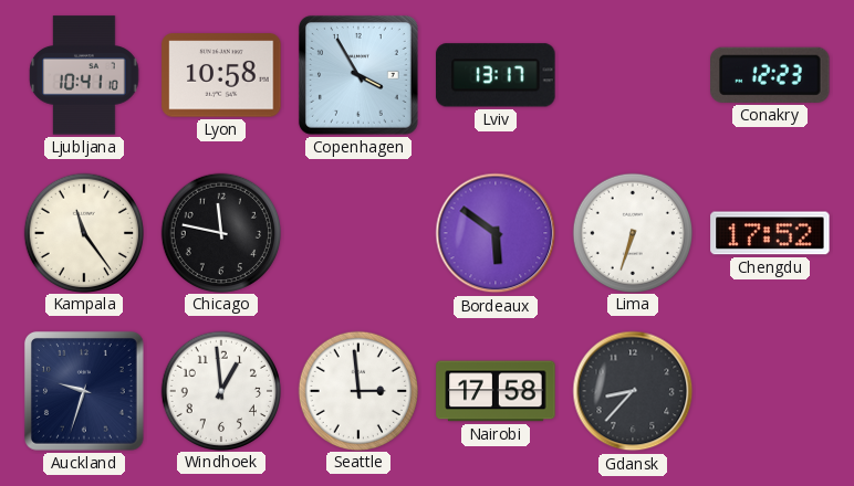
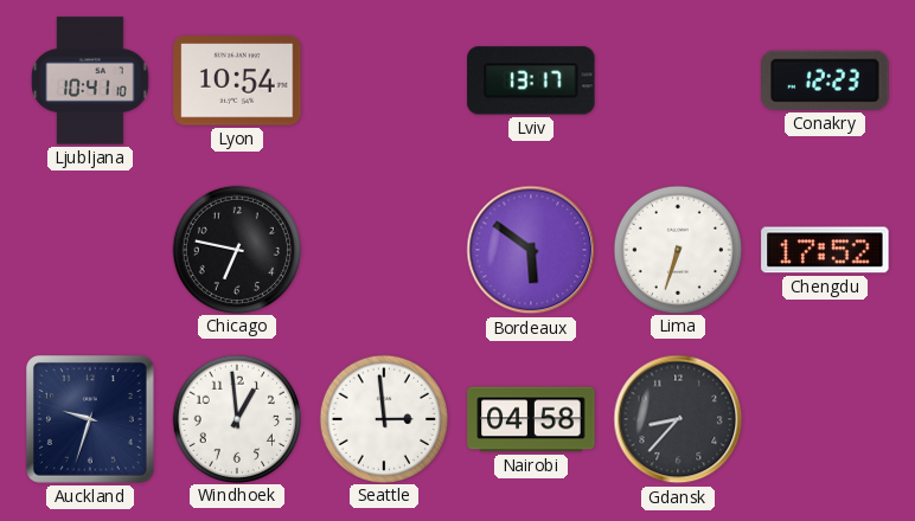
Lyon: 10:58 -> 10:54 (237, 81)
Copenhagen: 3:55 -> none (358, 75)
Kampala: 11:24 -> none (83, 232)
Chicago: 11:47 -> 6:47 (236, 249)
Nairobi: 17:58 -> 04:58 (531, 419)
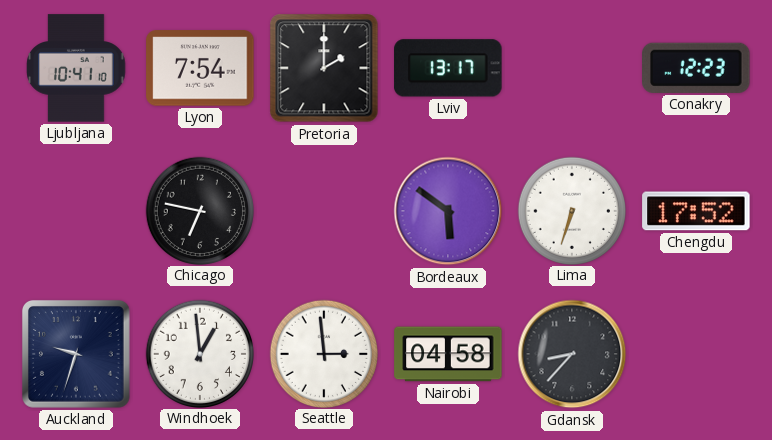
Lyon: 10:54 -> 7:54 (200, 68)
Pretoria: none -> 2:00 (324, 68)
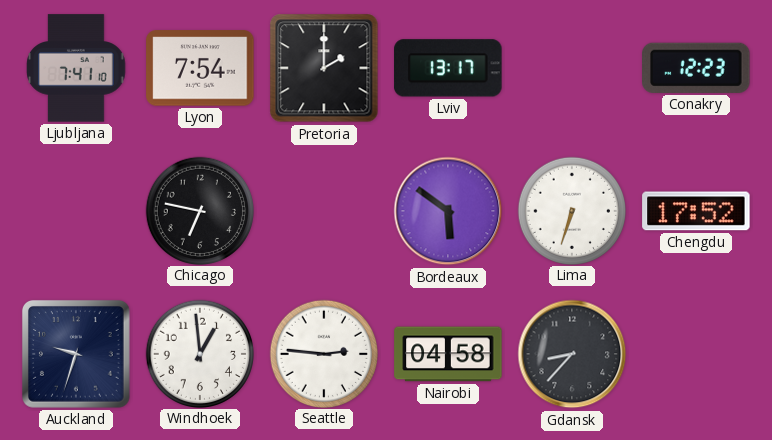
Ljubljana: 10:41 -> 7:41 (76, 68)
Seattle: 2:59 -> 2:46 (323, 353)
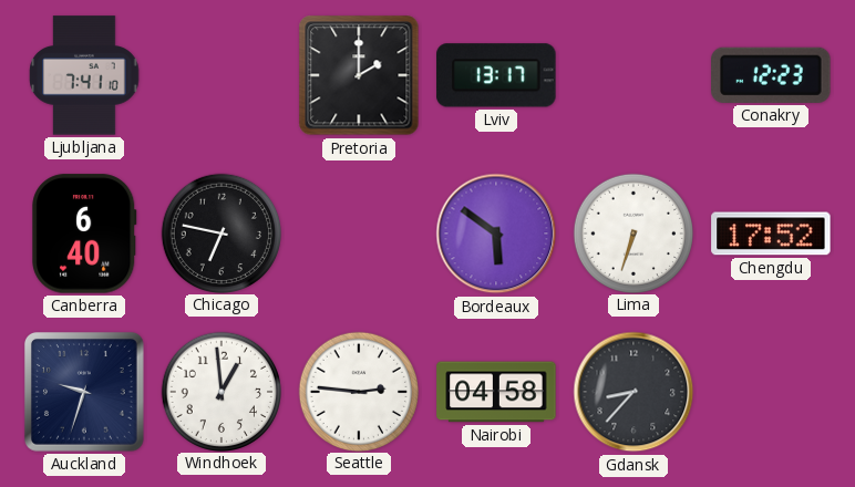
Lyon: 7:54 -> none (200, 68)
Canberra: none -> 6:40 (84, 234)
